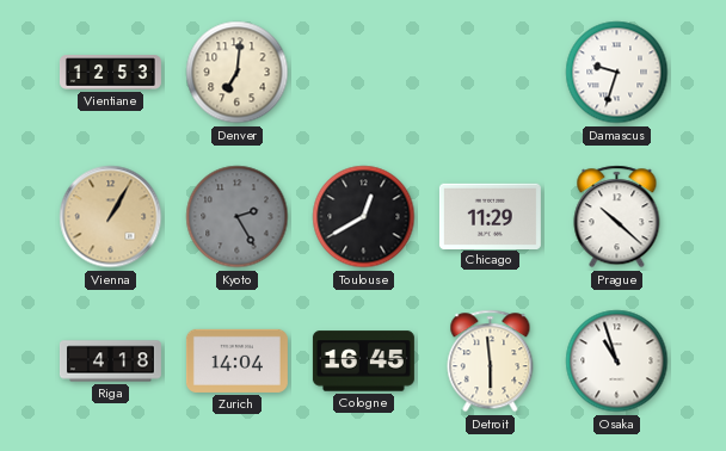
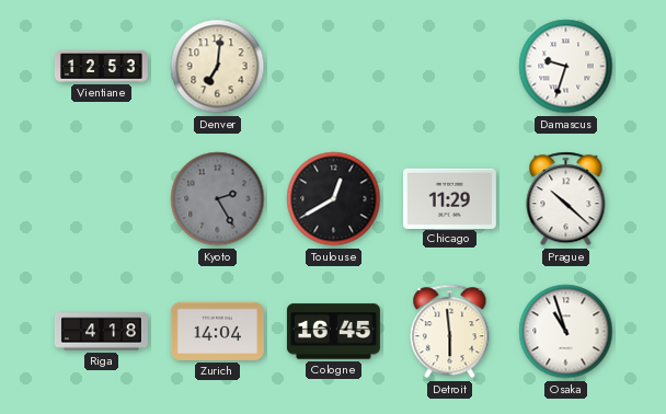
Vienna: 1:05 -> none (111, 217)
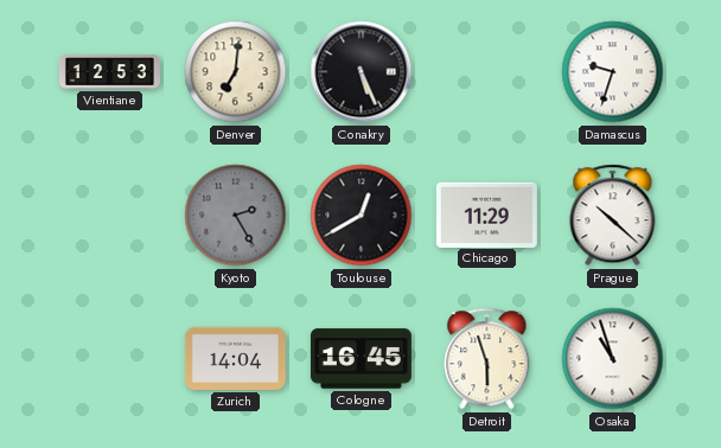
Conakry: none -> 5:26 (362, 72)
Riga: 4:18 -> none (101, 332)
Detroit: 5:59 -> 5:57 (487, 359)
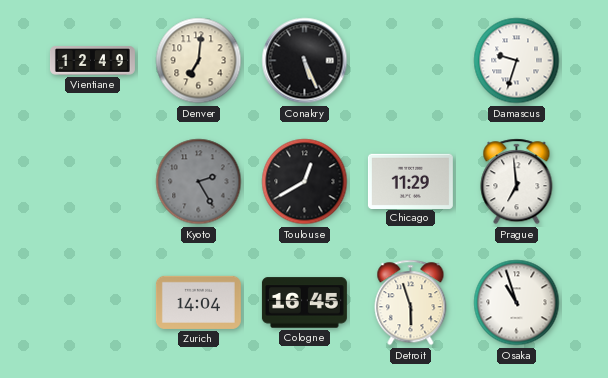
Vientiane: 12:53 -> 12:49 (92, 61)
Prague: 10:22 -> 6:59 (517, 182)
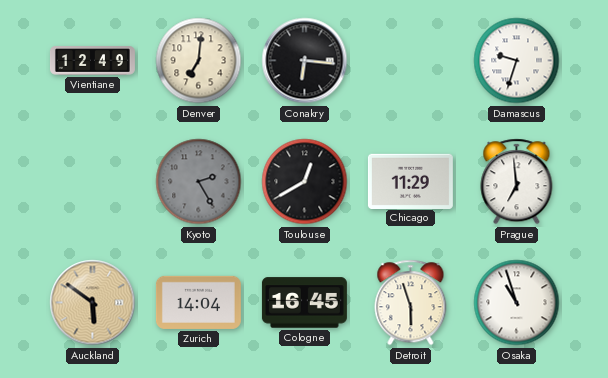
Conakry: 5:26 -> 6:16 (305, 61)
Auckland: none -> 5:51 (93, 303)
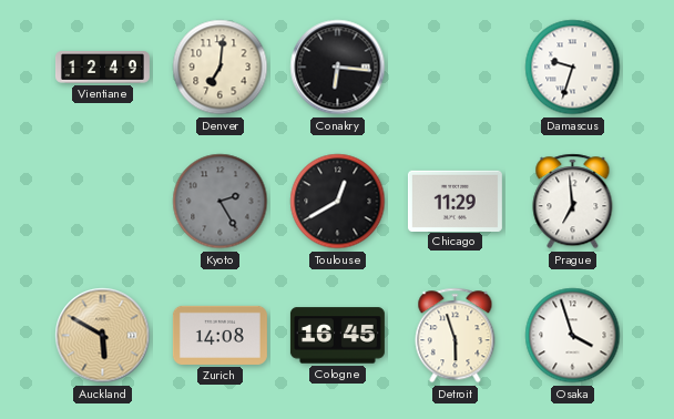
Auckland: 5:51 -> 5:50 (103, 336)
Zurich: 14:04 -> 14:08 (219, 335)
Osaka: 10:57 -> 3:57 (573, 336)
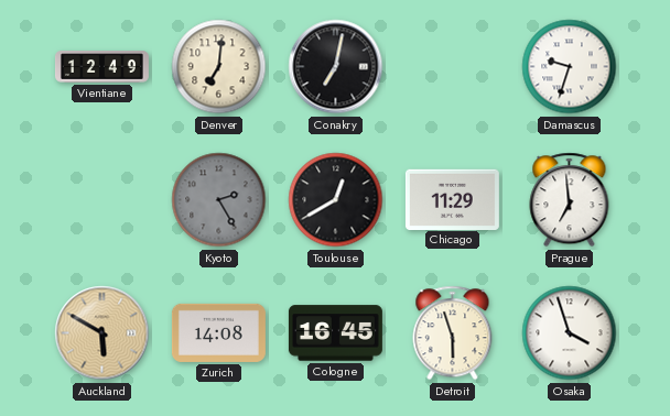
Conakry: 6:16 -> 7:02 (336, 67)
